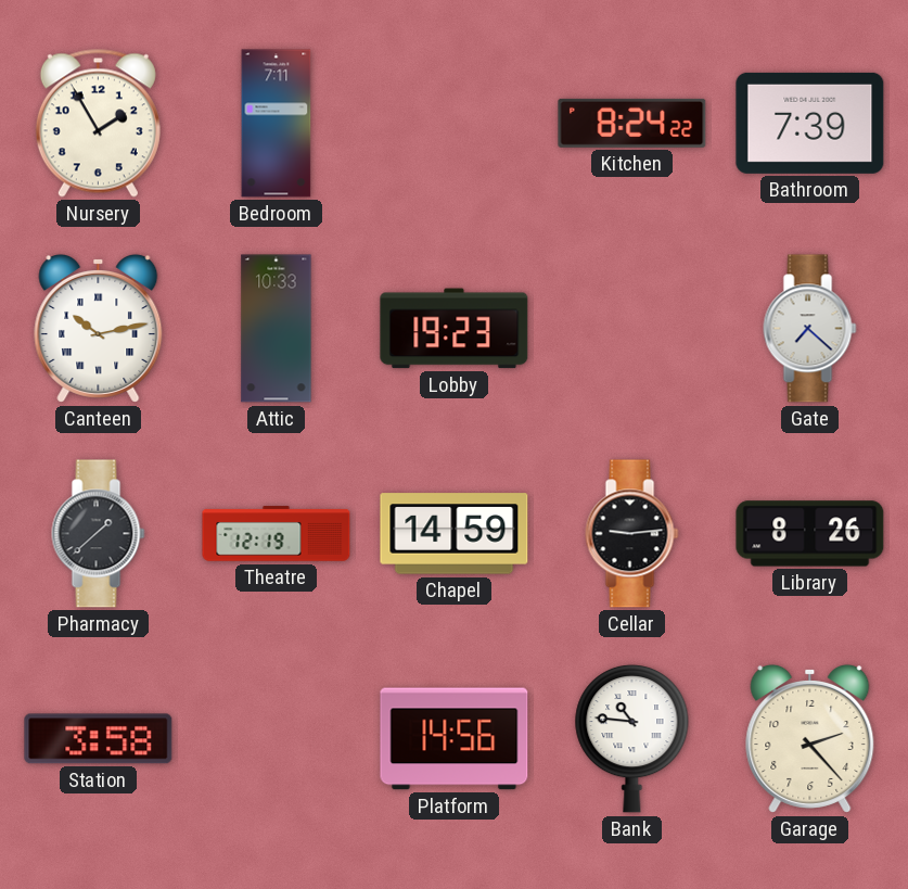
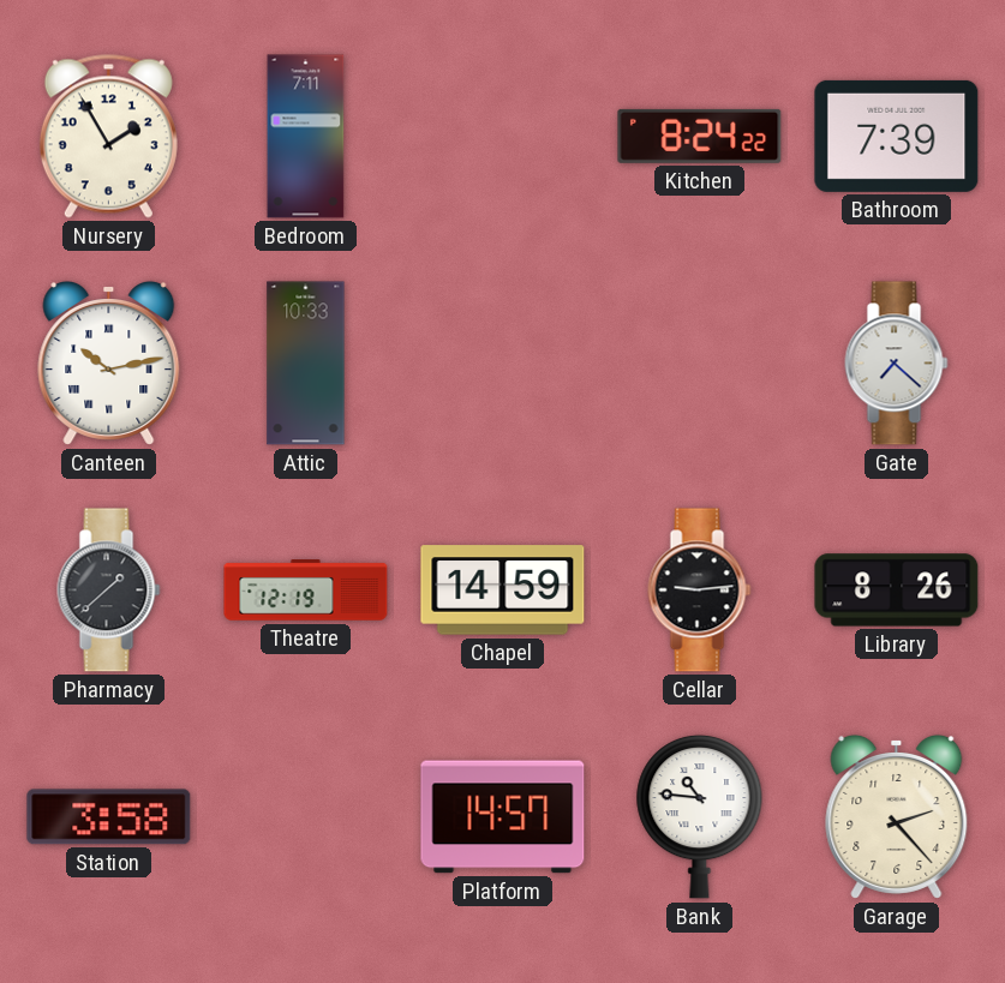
Lobby: 19:23 -> none (455, 329)
Platform: 14:56 -> 14:57 (503, 817)
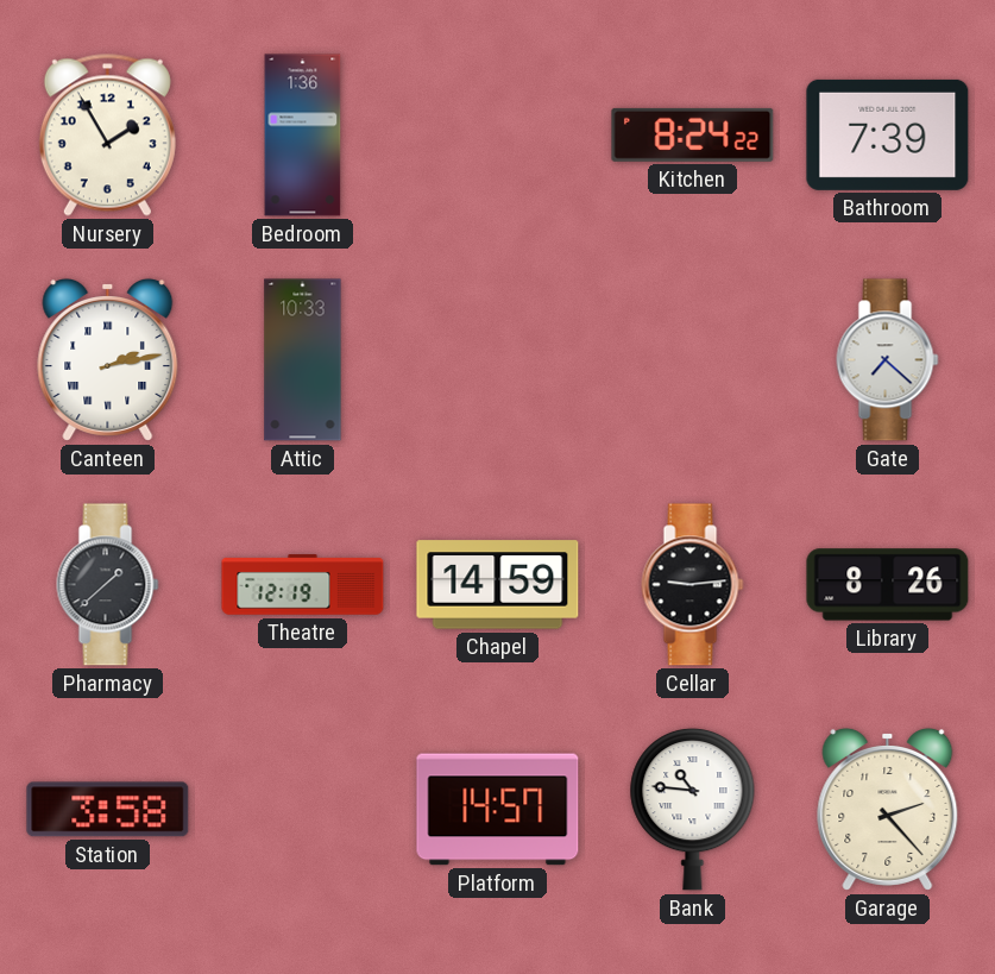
Bedroom: 7:11 -> 1:36 (303, 136)
Canteen: 10:13 -> 2:13 (108, 359)
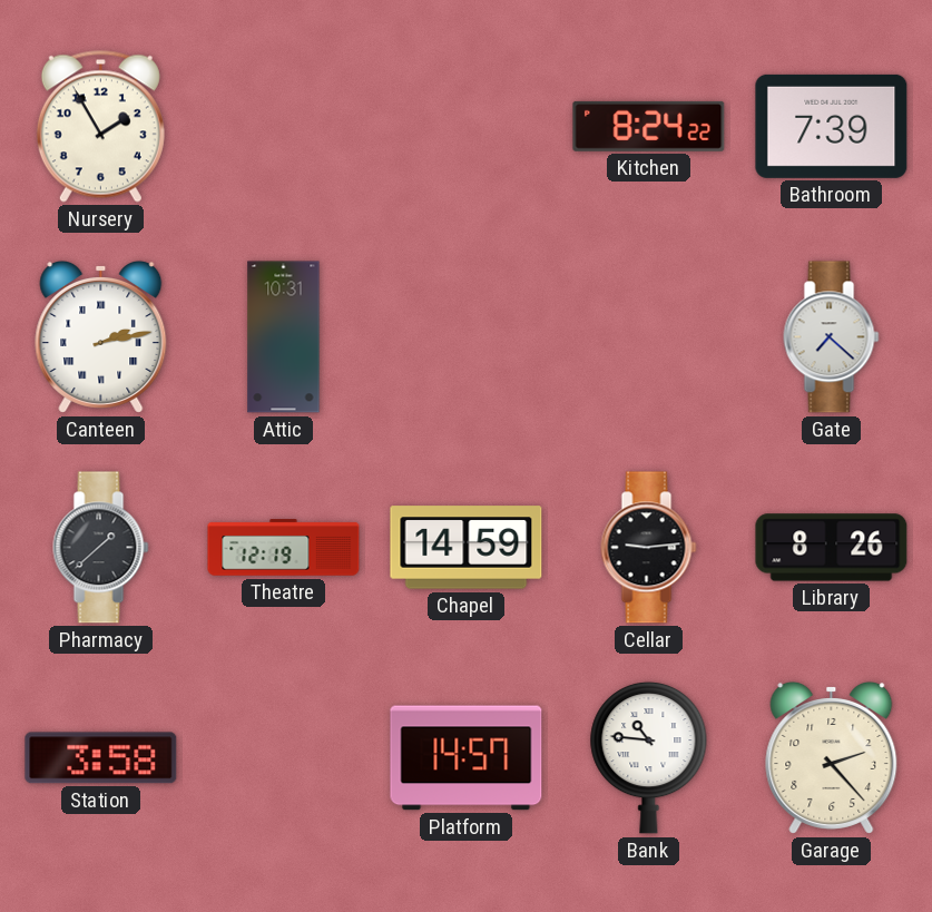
Bedroom: 1:36 -> none (303, 136)
Attic: 10:33 -> 10:31 (284, 337)
